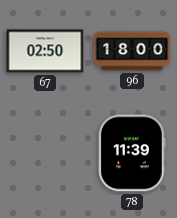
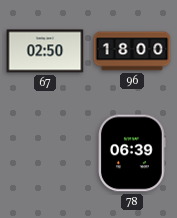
78: 11:39 -> 06:39 (132, 153)
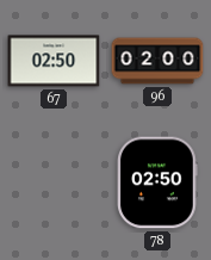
96: 18:00 -> 02:00 (157, 61)
78: 06:39 -> 02:50 (157, 182)
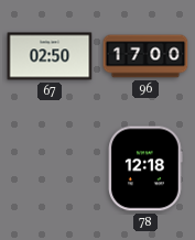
96: 02:00 -> 17:00 (145, 56)
78: 02:50 -> 12:18 (145, 168)
